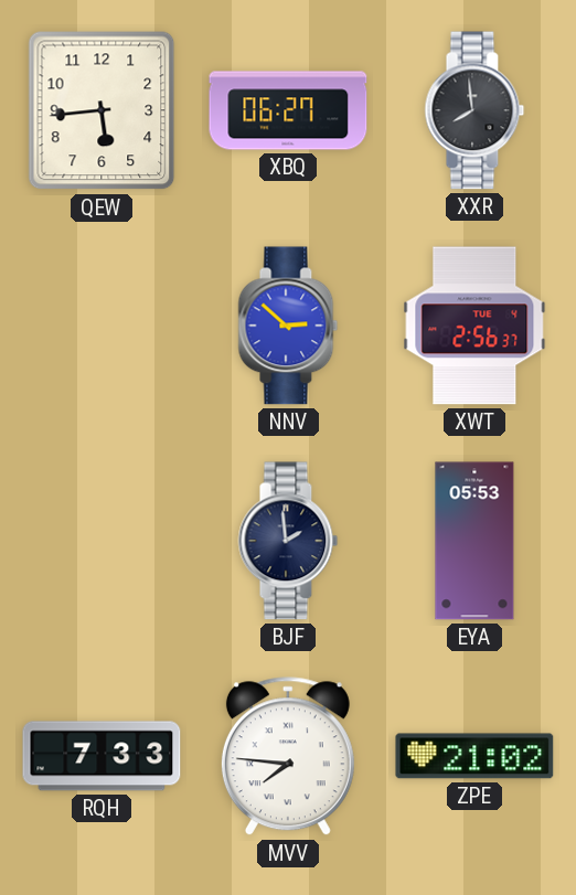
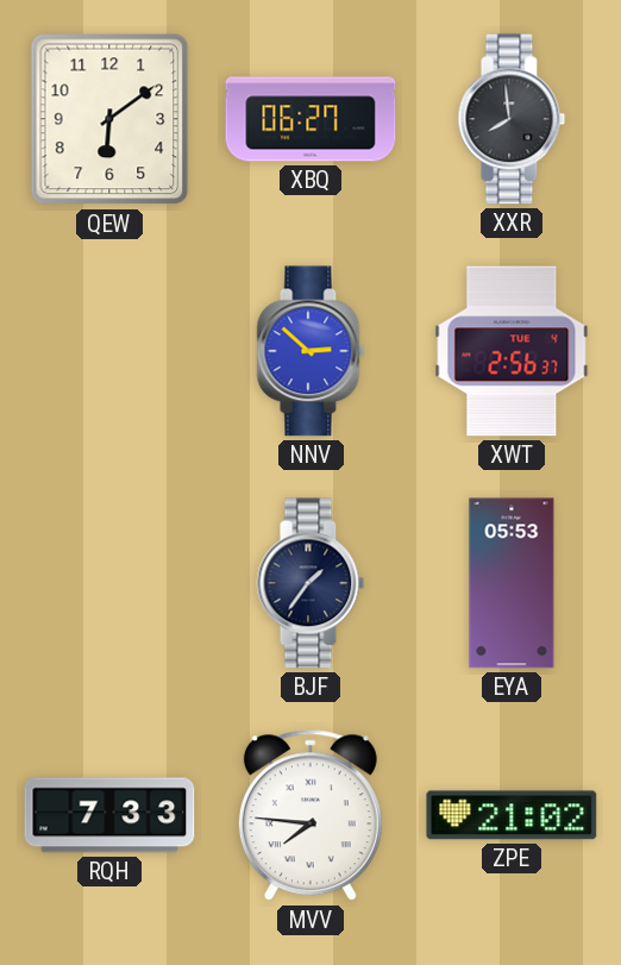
QEW: 5:44 -> 6:09 (109, 119)
BJF: 1:59 -> 1:36 (310, 583)
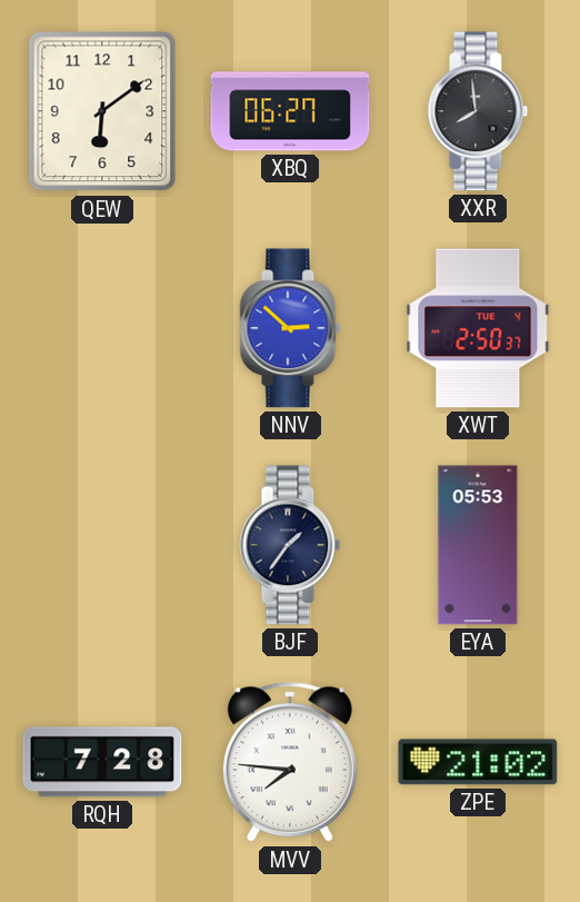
XWT: 2:56 -> 2:50 (478, 328)
RQH: 7:33 -> 7:28 (102, 762)
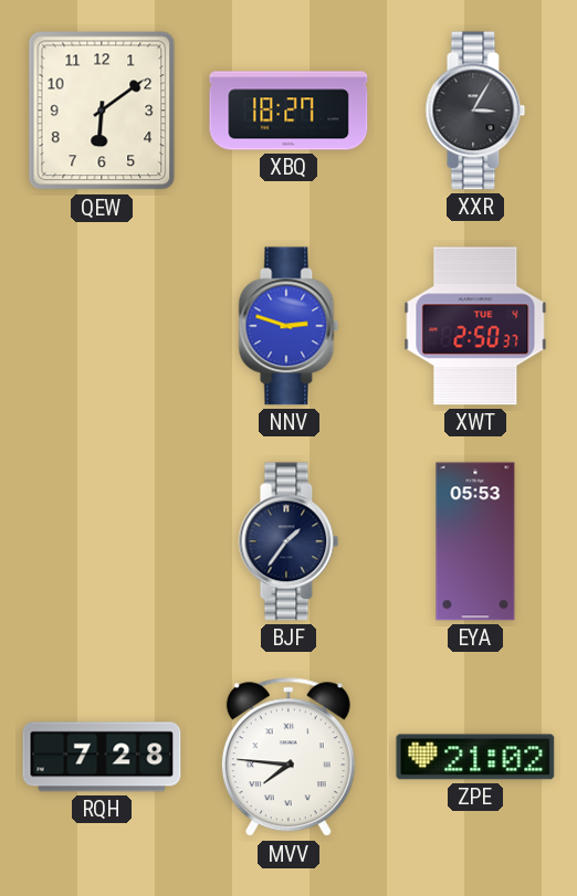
XBQ: 06:27 -> 18:27 (288, 110)
XXR: 7:59 -> 3:05 (475, 110)
NNV: 2:52 -> 2:48 (288, 326)
